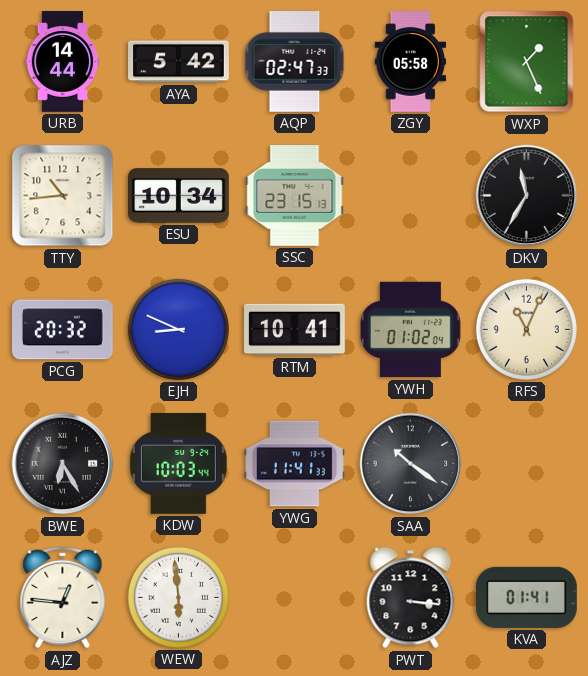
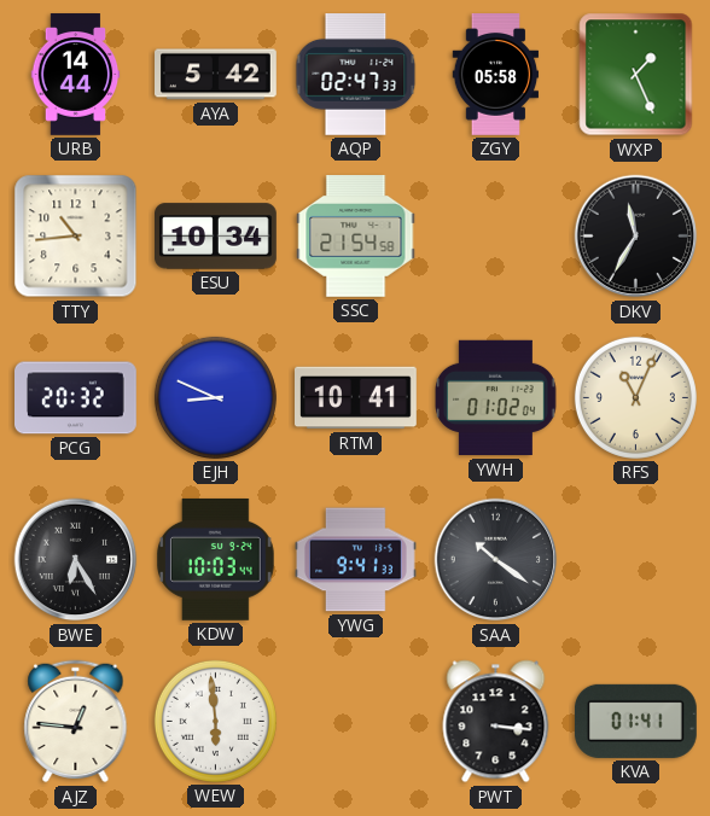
SSC: 23:15 -> 21:54 (356, 237)
YWG: 11:41 -> 9:41 (356, 560)
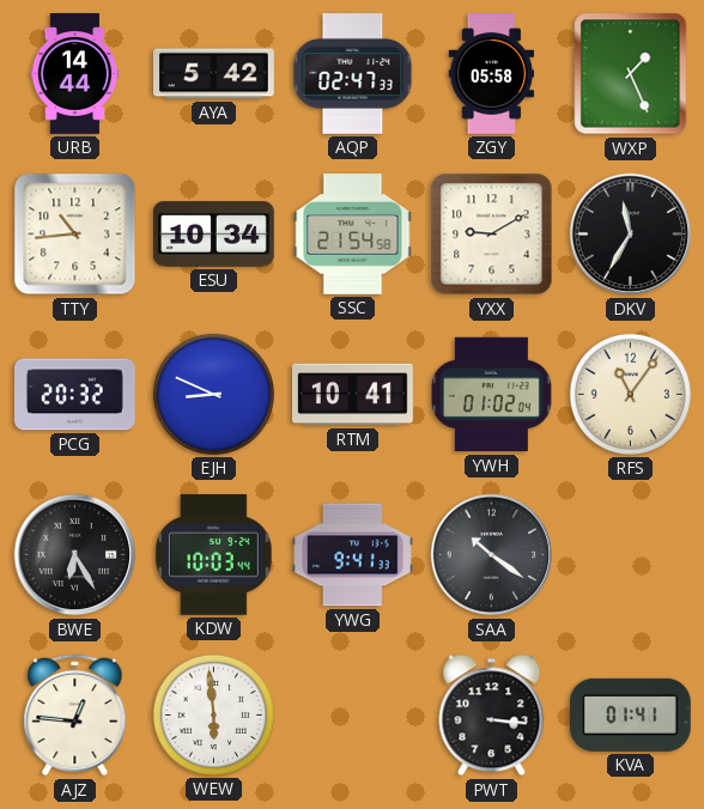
YXX: none -> 9:10 (492, 235)
RFS: 11:04 -> 11:06 (630, 394)
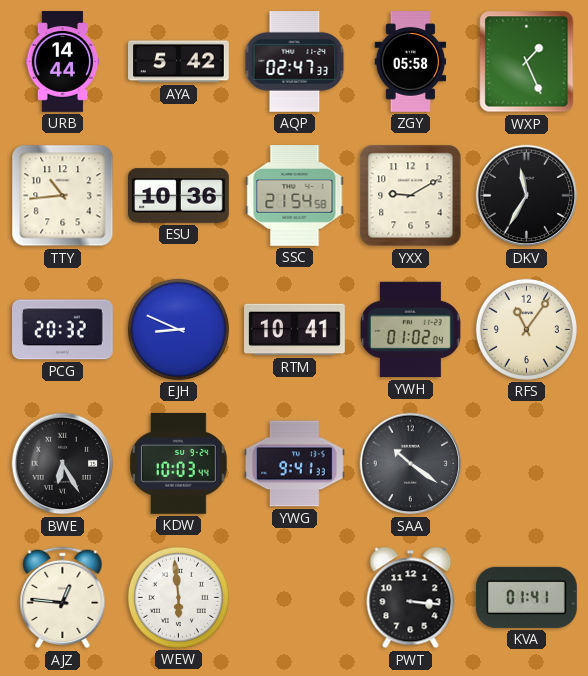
ESU: 10:34 -> 10:36 (179, 196)
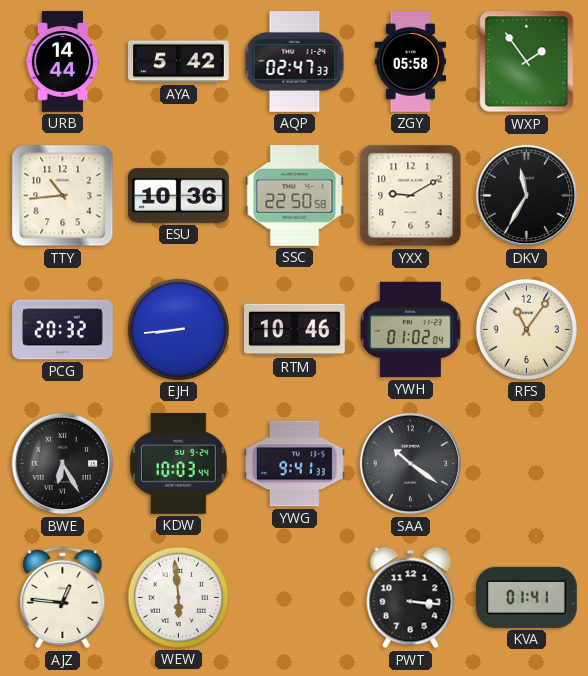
WXP: 1:26 -> 1:54 (527, 62)
SSC: 21:54 -> 22:50 (295, 196)
EJH: 8:49 -> 8:44 (178, 329)
RTM: 10:41 -> 10:46 (295, 330)
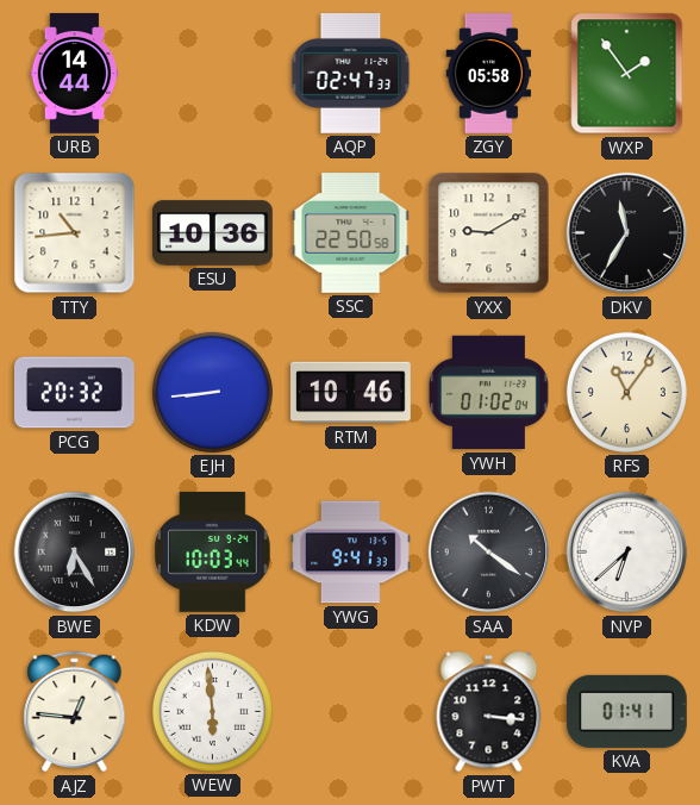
AYA: 5:42 -> none (179, 62)
NVP: none -> 6:38 (627, 553)
